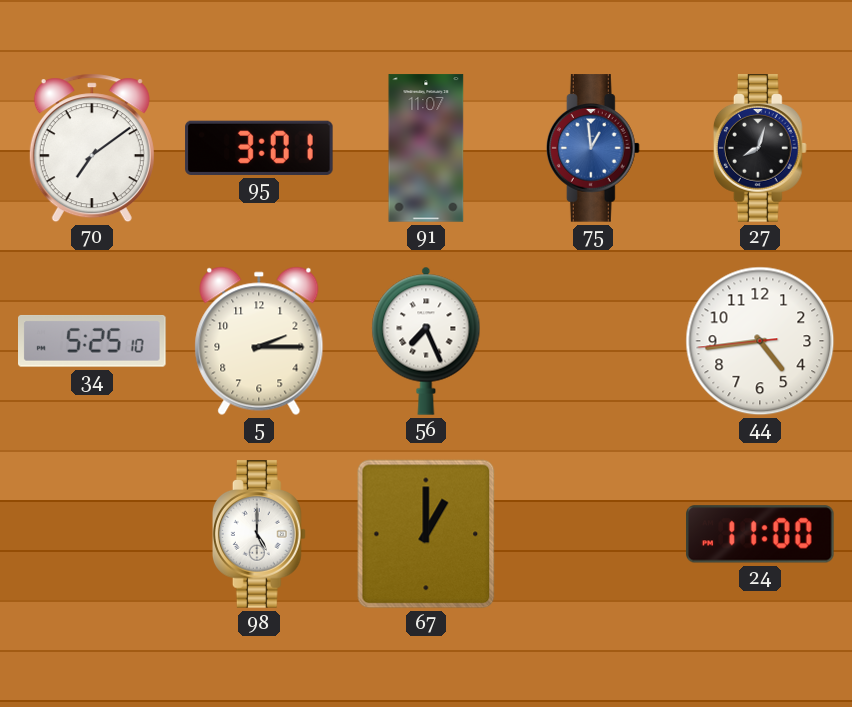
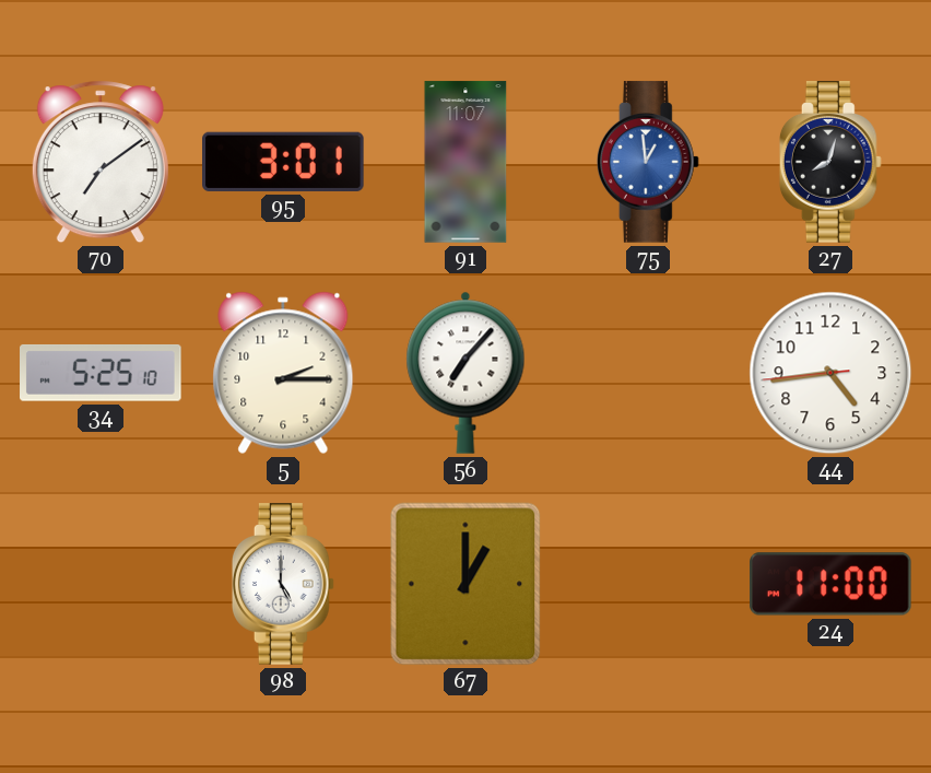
56: 7:26 -> 7:07 (465, 373)
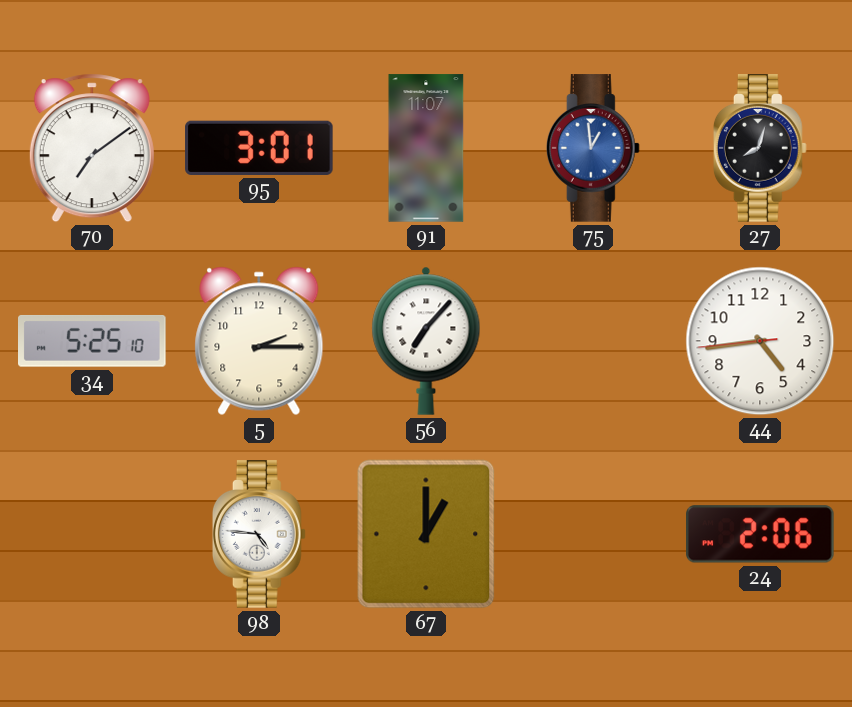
98: 5:00 -> 4:46 (259, 534)
24: 11:00 -> 2:06 (760, 534)
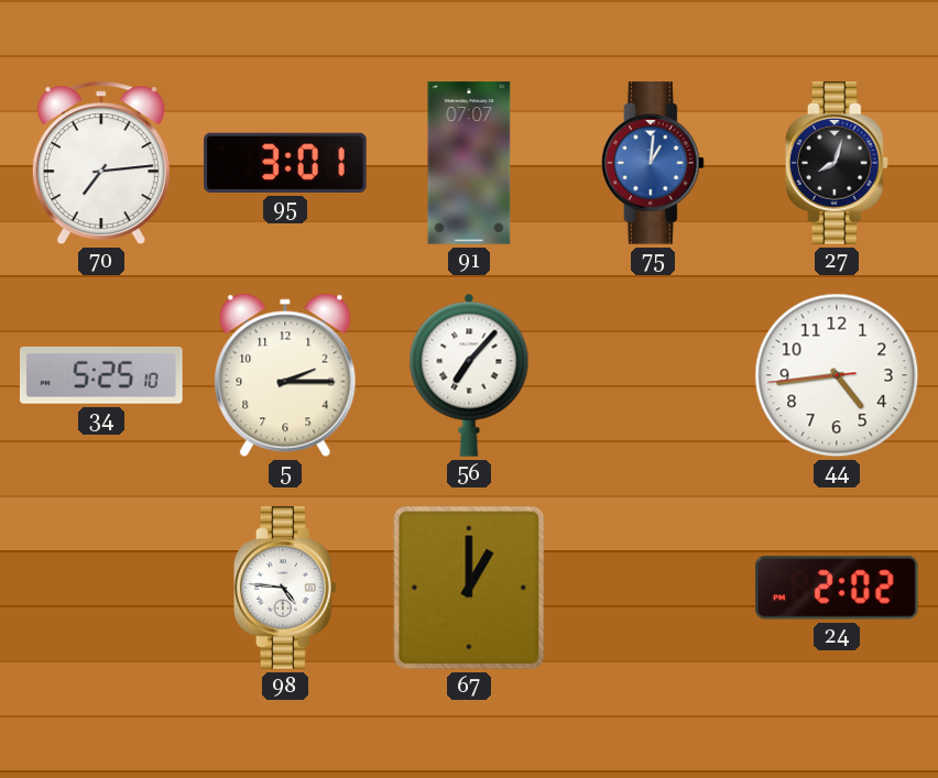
70: 7:09 -> 7:14 (101, 163)
91: 11:07 -> 07:07 (469, 163)
75: 12:59 -> 1:01 (653, 163)
24: 2:06 -> 2:02 (837, 588)
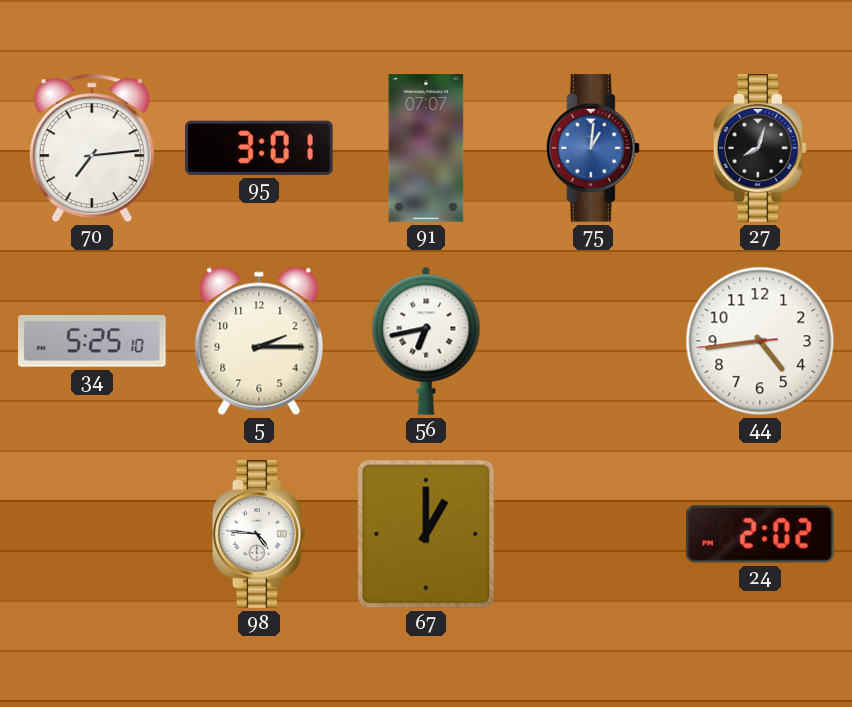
56: 7:07 -> 6:43 (426, 341)
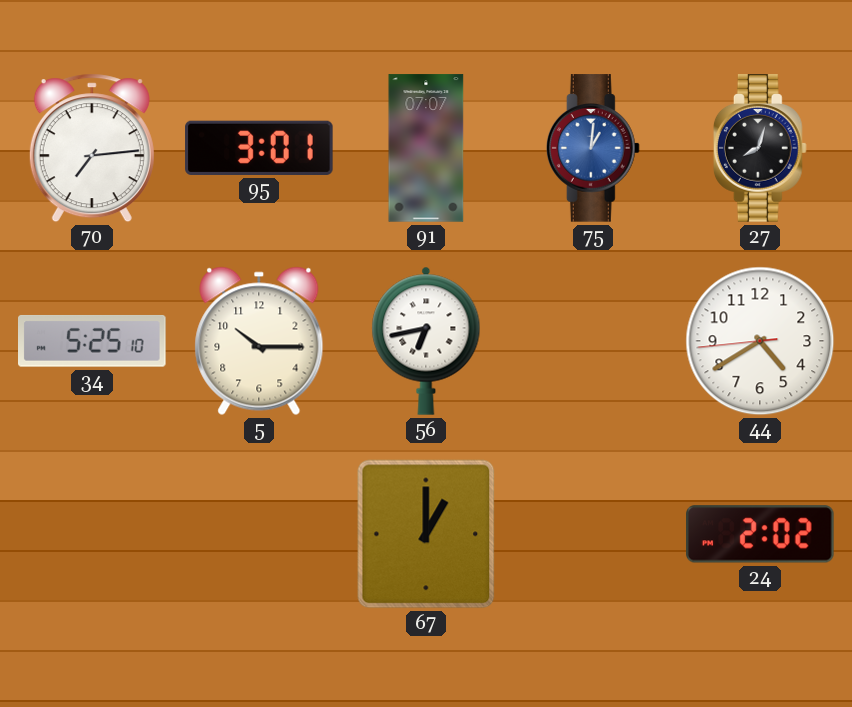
5: 2:15 -> 10:15 (259, 341)
44: 4:43 -> 4:39 (760, 341)
98: 4:46 -> none (259, 534)
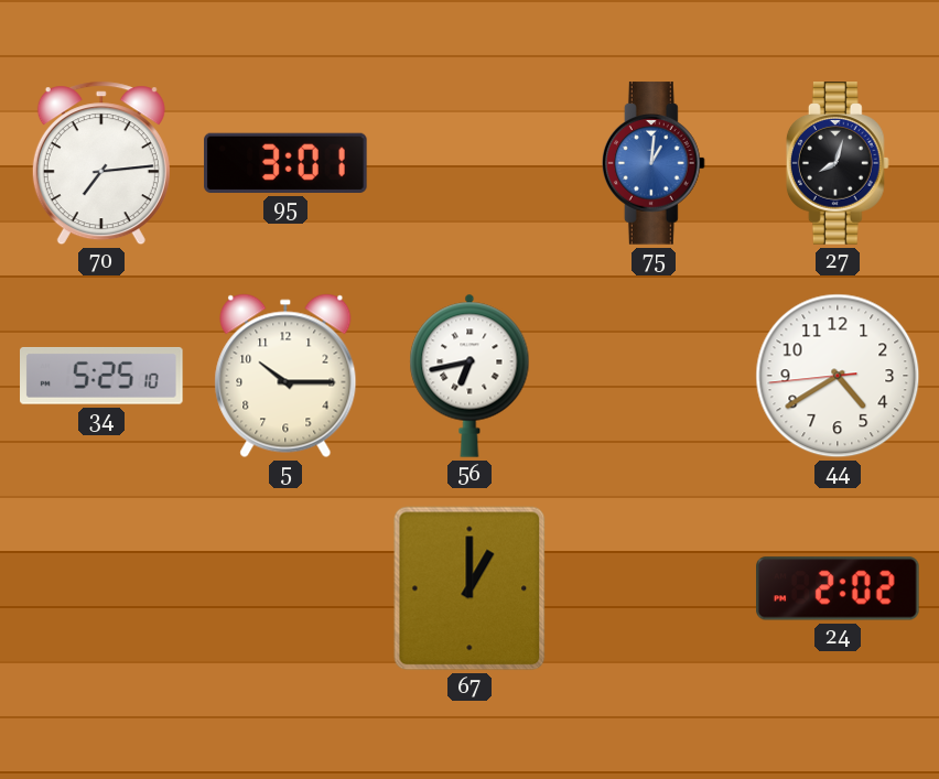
91: 07:07 -> none (426, 148)
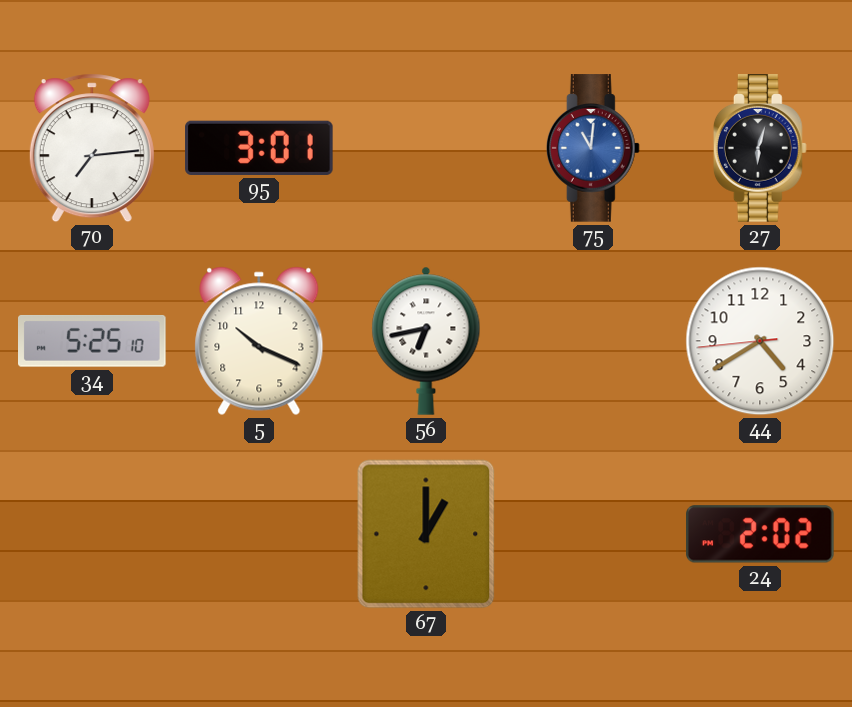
75: 1:01 -> 11:01 (593, 148)
27: 8:03 -> 6:03 (760, 148)
5: 10:15 -> 10:19 (259, 341)
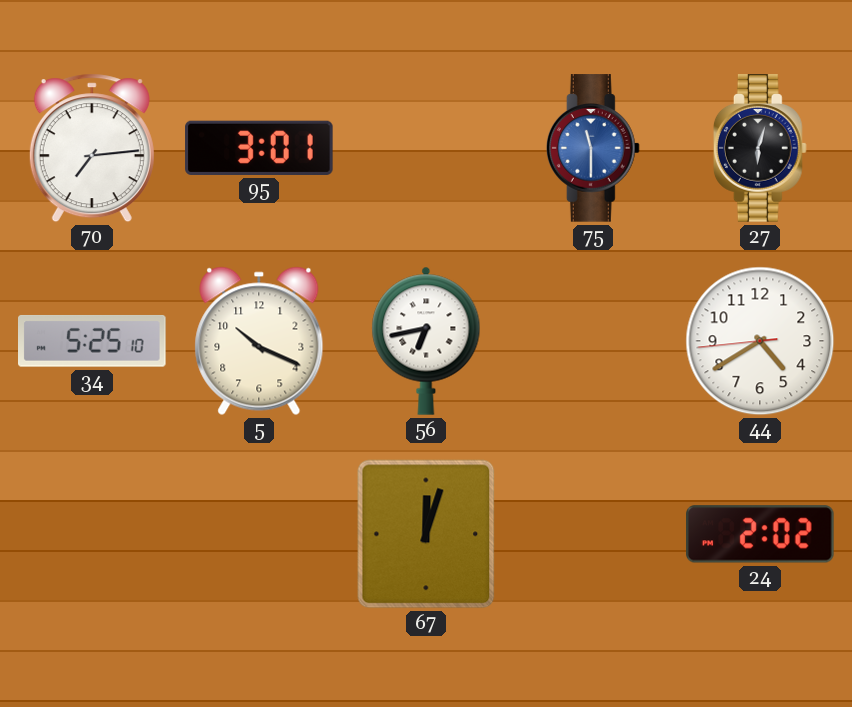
75: 11:01 -> 11:30 (593, 148)
67: 1:00 -> 12:03 (426, 534)
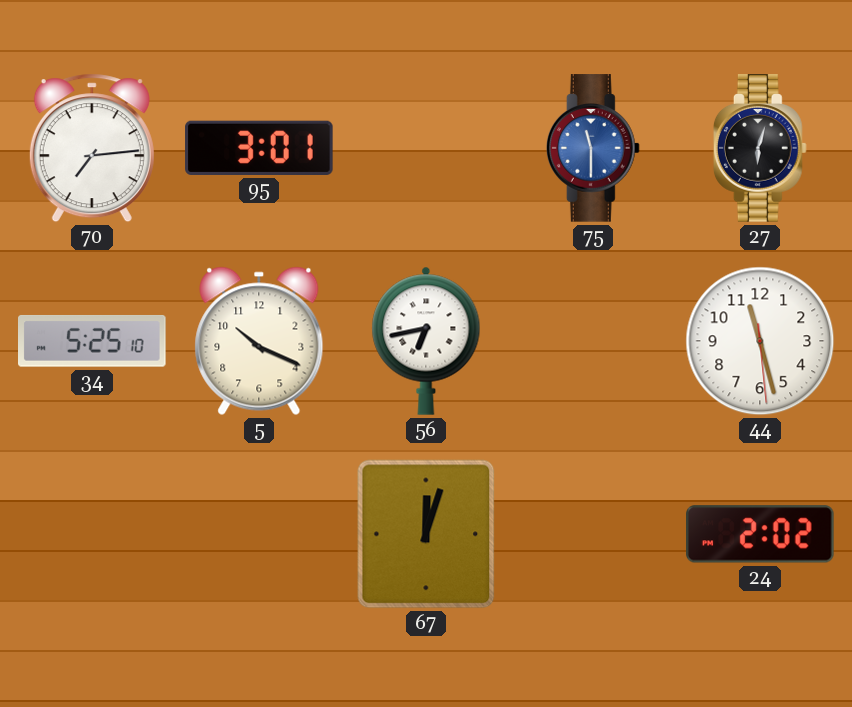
44: 4:39 -> 11:27 (760, 341)
